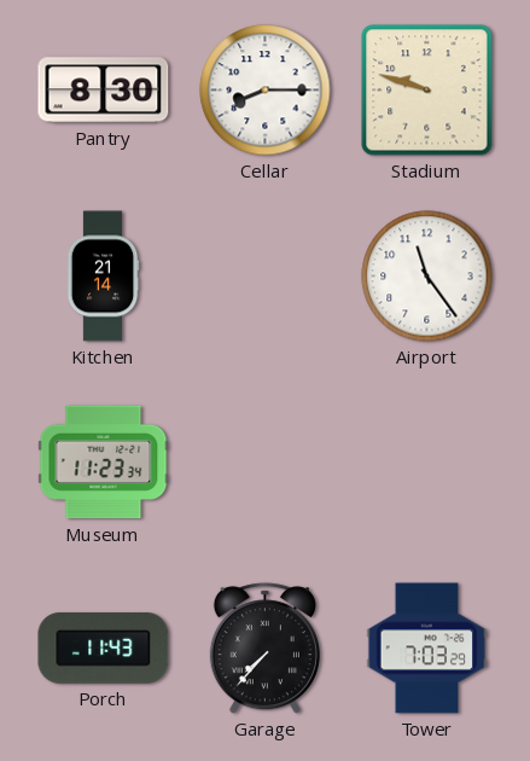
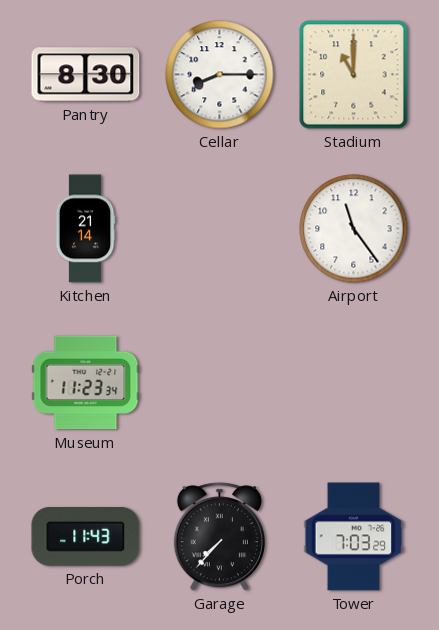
Stadium: 9:48 -> 11:00 (354, 75)
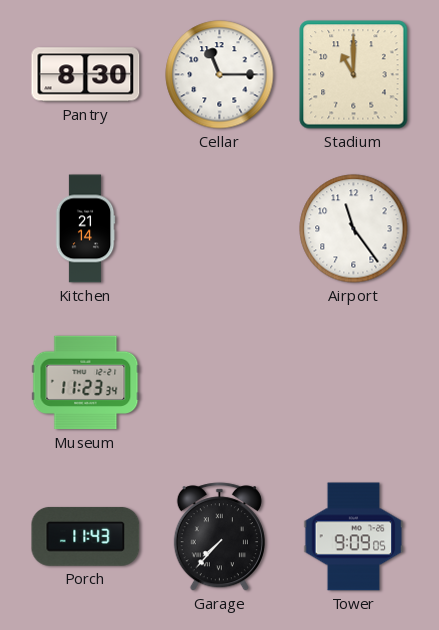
Cellar: 8:15 -> 11:15 (220, 75)
Tower: 7:03 -> 9:09 (354, 537)
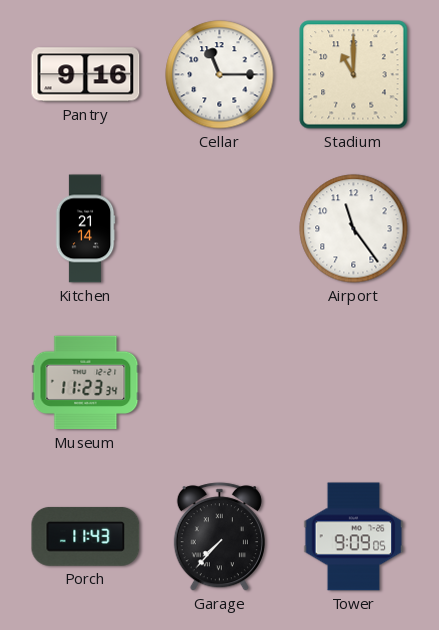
Pantry: 8:30 -> 9:16 (86, 75)
